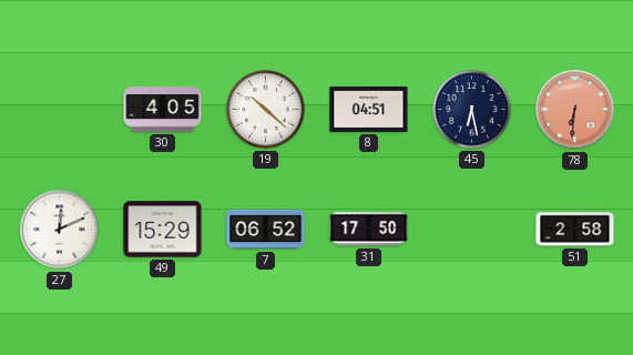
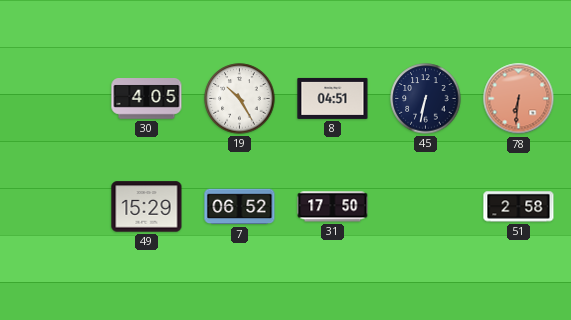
19: 10:22 -> 10:25 (240, 99)
45: 6:28 -> 6:32 (426, 99)
27: 12:11 -> none (60, 230)
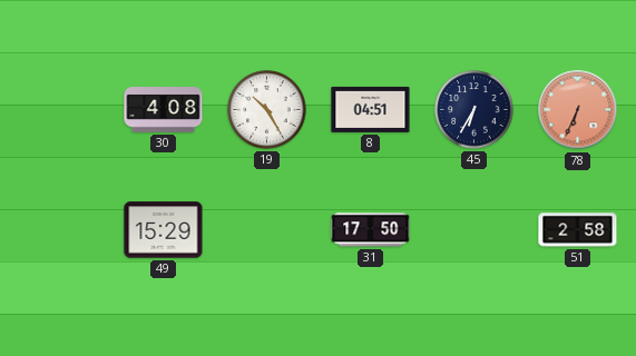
30: 4:05 -> 4:08 (164, 110)
45: 6:32 -> 6:35 (474, 110)
78: 6:31 -> 6:34 (578, 110)
7: 06:52 -> none (240, 207)
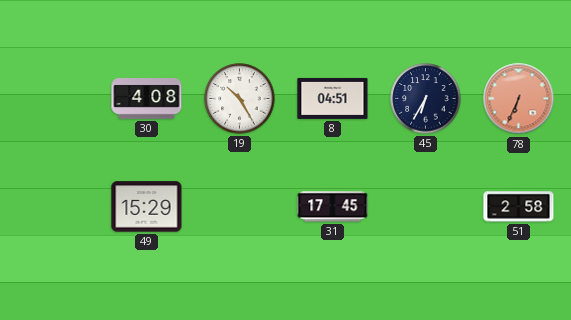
31: 17:50 -> 17:45 (333, 207)
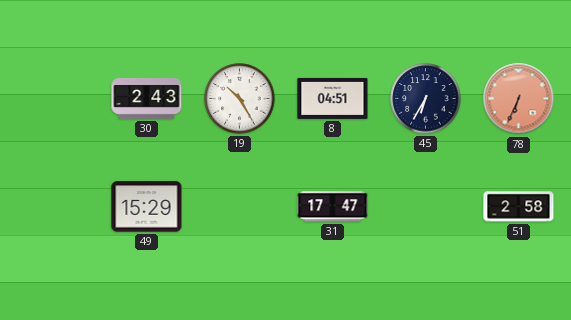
30: 4:08 -> 2:43 (147, 99)
31: 17:45 -> 17:47 (333, 207)
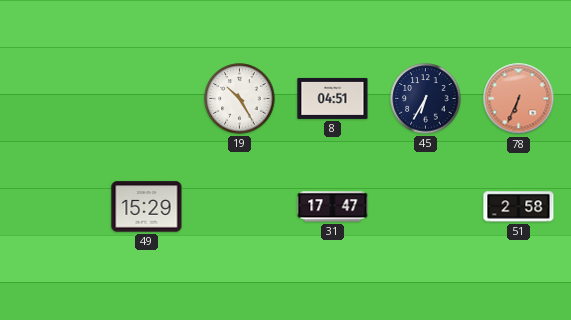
30: 2:43 -> none (147, 99)
